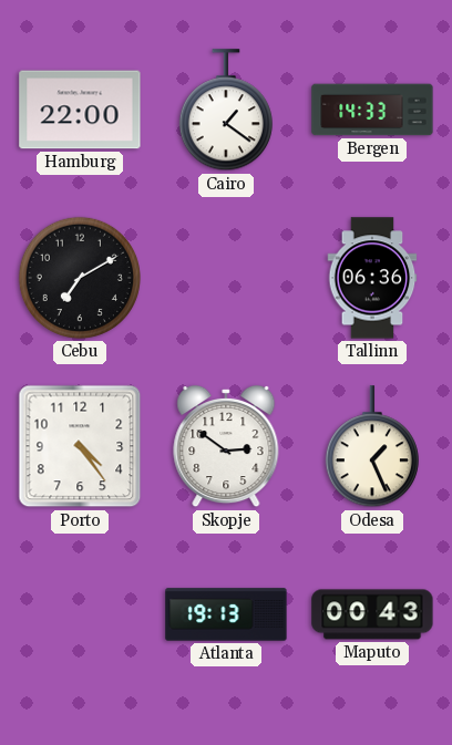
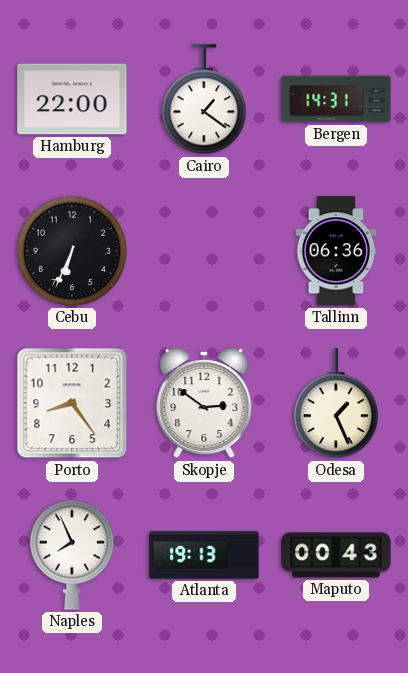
Bergen: 14:33 -> 14:31 (336, 99)
Cebu: 7:10 -> 6:34 (72, 251)
Porto: 4:24 -> 8:24 (72, 403)
Naples: none -> 7:56 (72, 555)
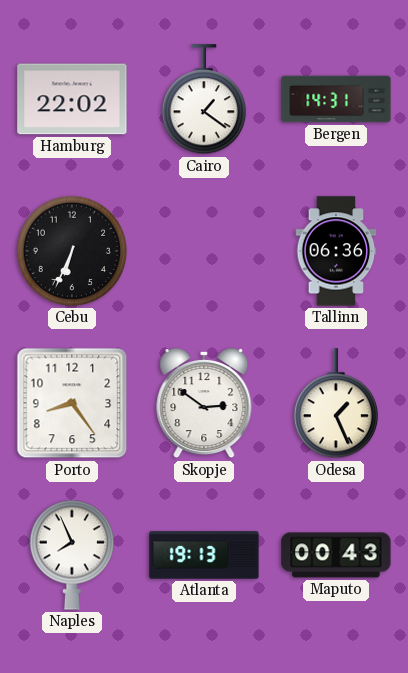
Hamburg: 22:00 -> 22:02 (72, 99)
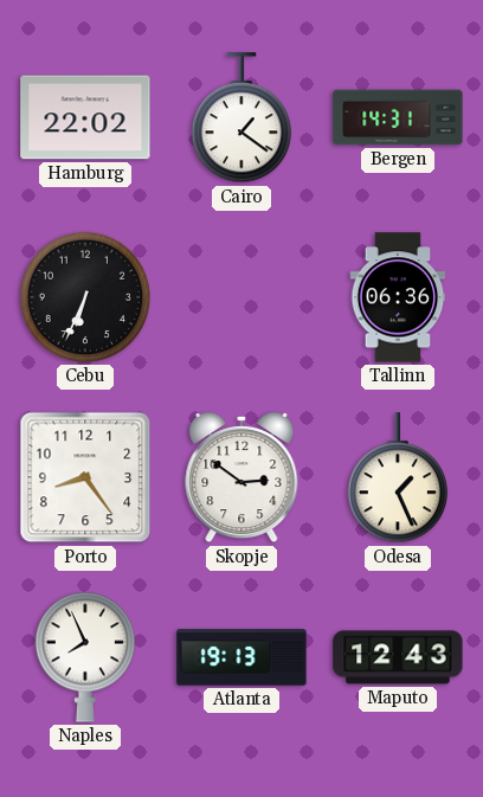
Maputo: 00:43 -> 12:43 (398, 657)
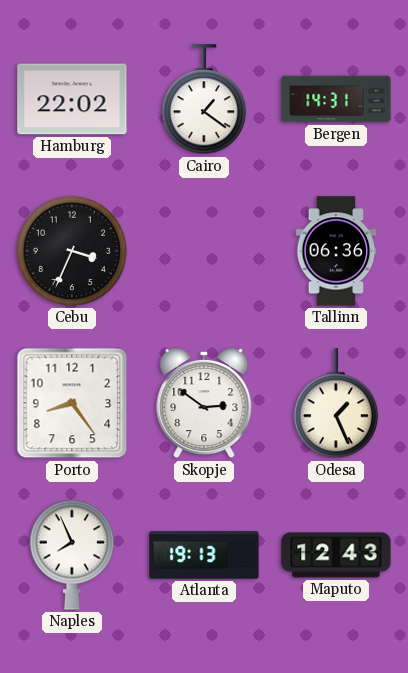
Cebu: 6:34 -> 3:34 (72, 251)
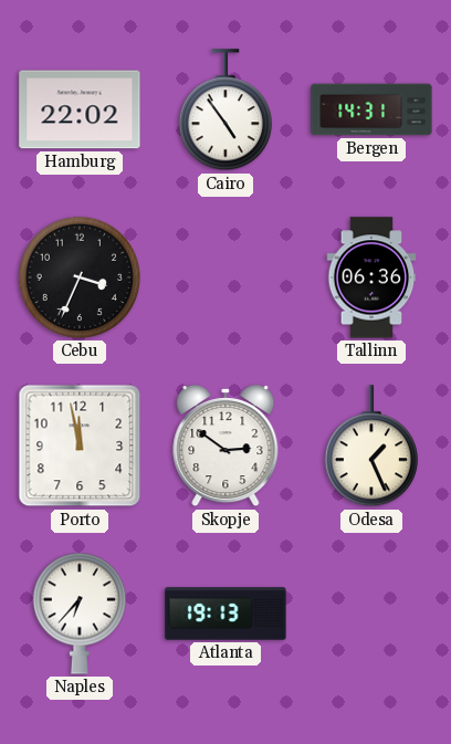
Cairo: 1:21 -> 4:54 (225, 111)
Porto: 8:24 -> 11:58 (80, 446)
Naples: 7:56 -> 6:37 (80, 614)
Maputo: 12:43 -> none (336, 555)
